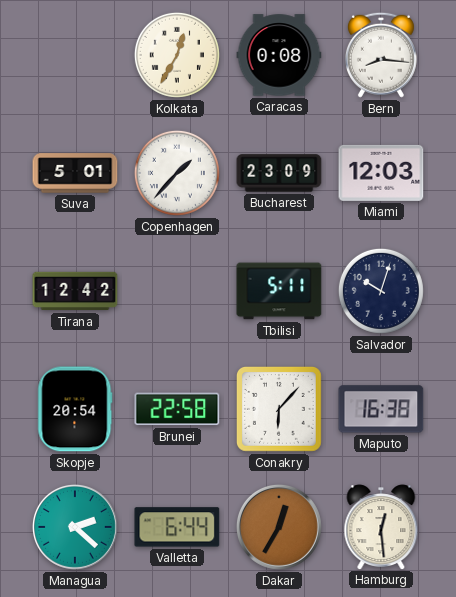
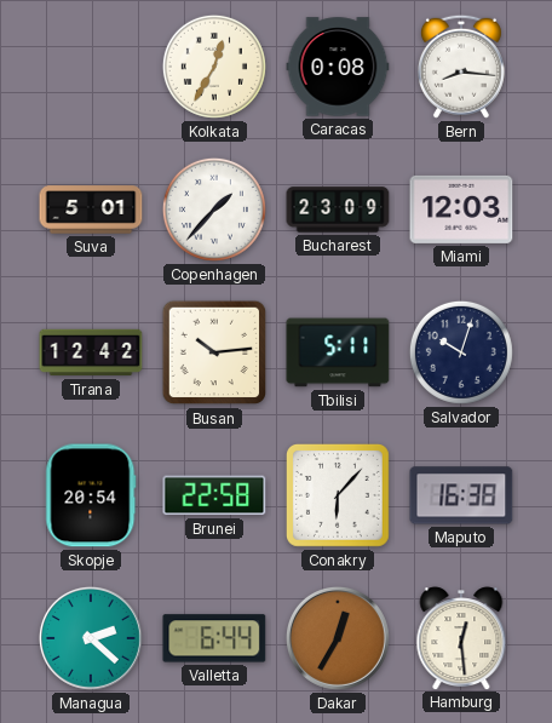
Busan: none -> 10:14 (214, 352)
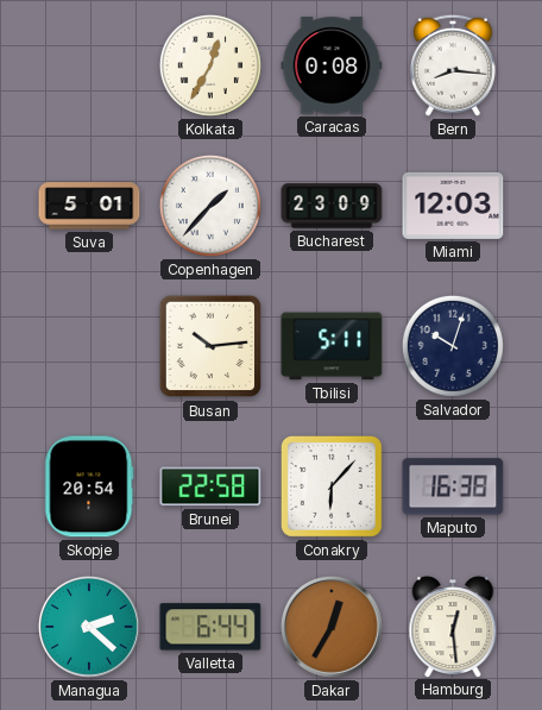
Tirana: 12:42 -> none (91, 352)
